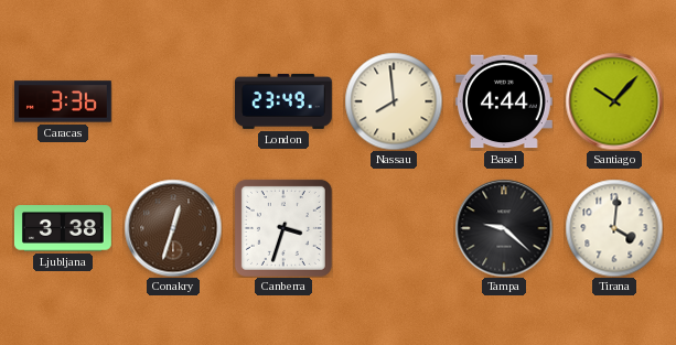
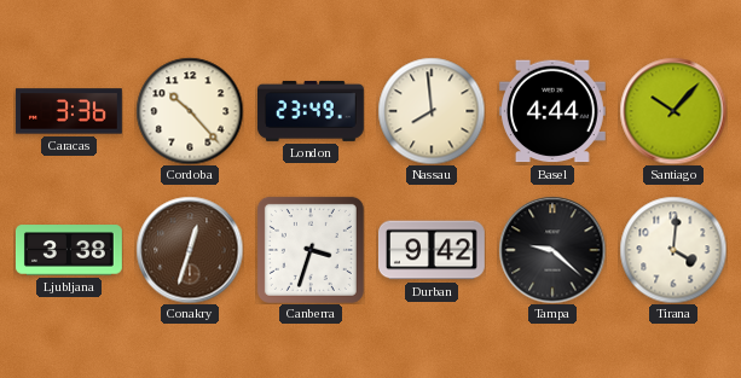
Cordoba: none -> 10:23 (190, 111)
Durban: none -> 9:42 (432, 250)
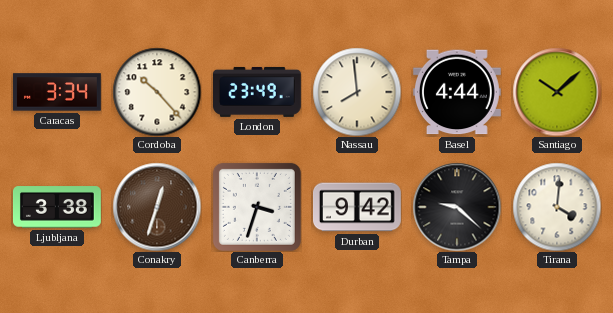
Caracas: 3:36 -> 3:34 (57, 92)
Santiago: 10:07 -> 10:08 (557, 92)
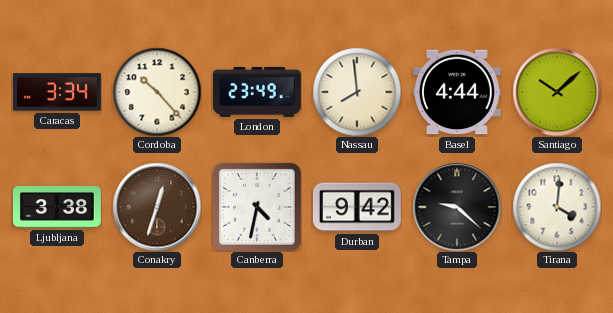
Canberra: 3:33 -> 4:32 (257, 207)
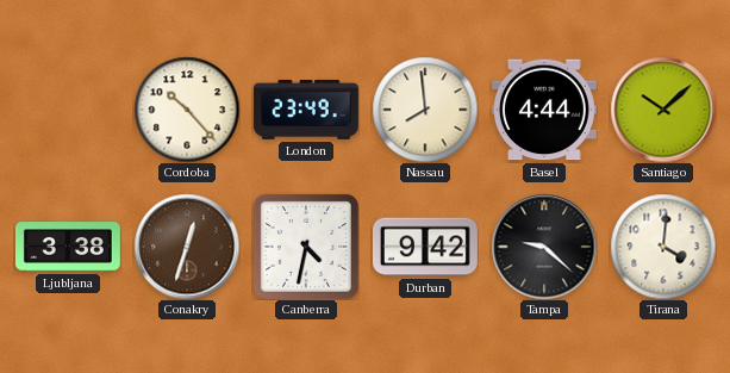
Caracas: 3:34 -> none (57, 92)
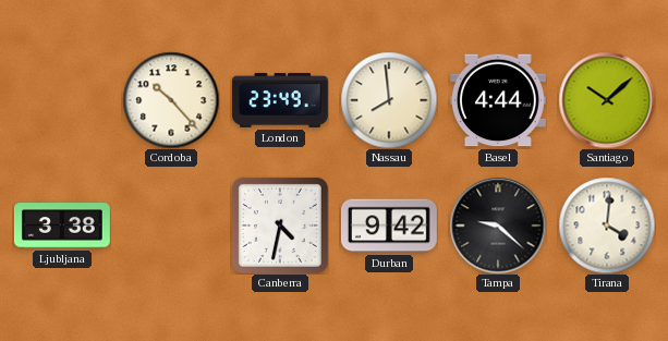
Conakry: 12:33 -> none (187, 247)
